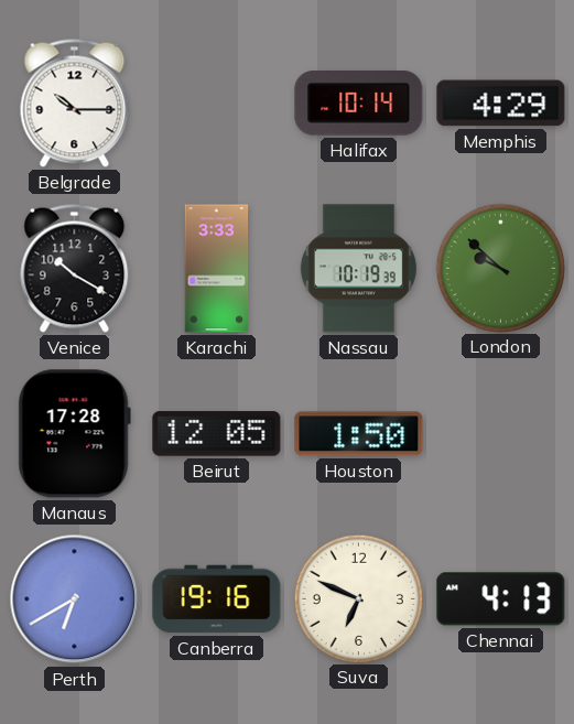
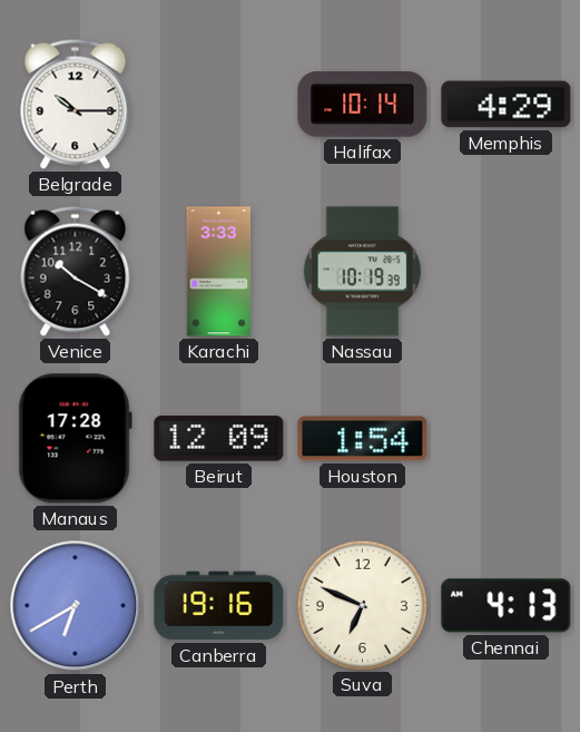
London: 9:52 -> none (500, 268)
Beirut: 12:05 -> 12:09 (219, 439)
Houston: 1:50 -> 1:54 (363, 439)
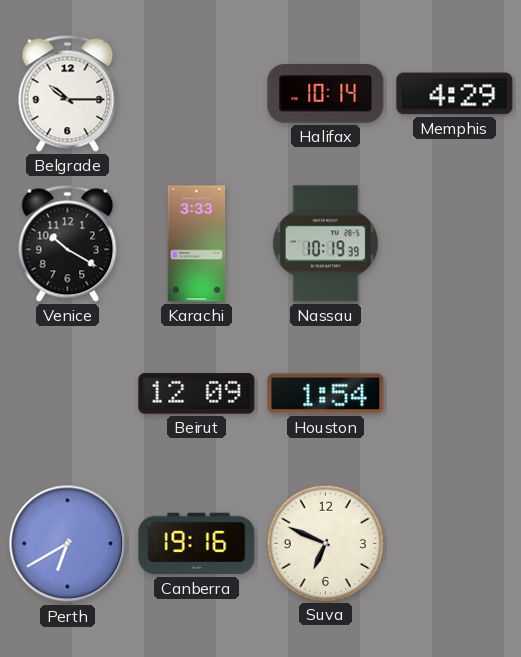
Manaus: 17:28 -> none (75, 439)
Chennai: 4:13 -> none (507, 606)
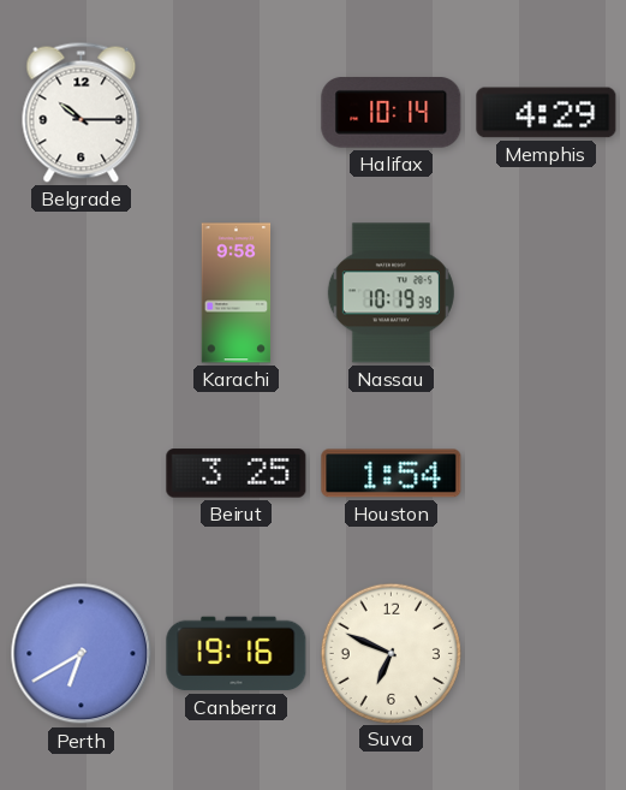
Venice: 10:20 -> none (68, 243)
Karachi: 3:33 -> 9:58 (237, 293)
Beirut: 12:09 -> 3:25 (237, 474)
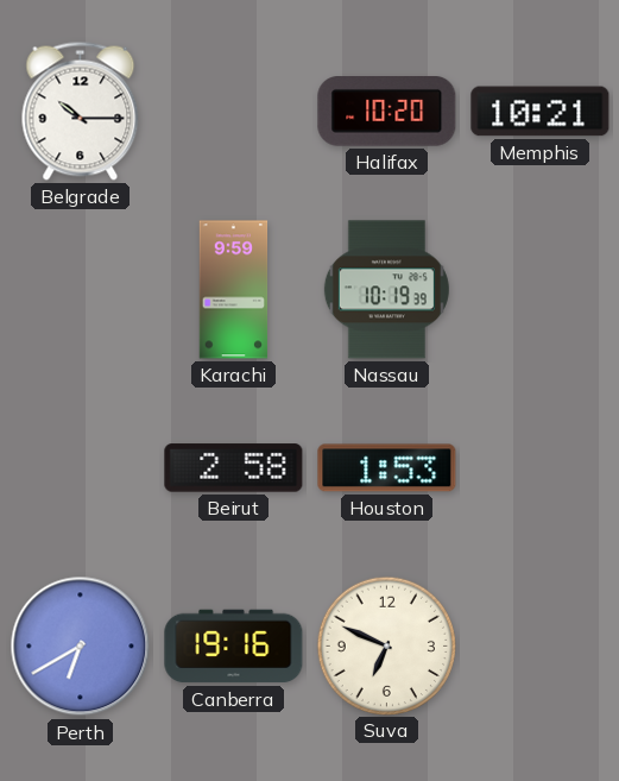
Halifax: 10:14 -> 10:20 (387, 112)
Memphis: 4:29 -> 10:21 (541, 112)
Karachi: 9:58 -> 9:59 (234, 290)
Beirut: 3:25 -> 2:58 (234, 468)
Houston: 1:54 -> 1:53 (387, 468)
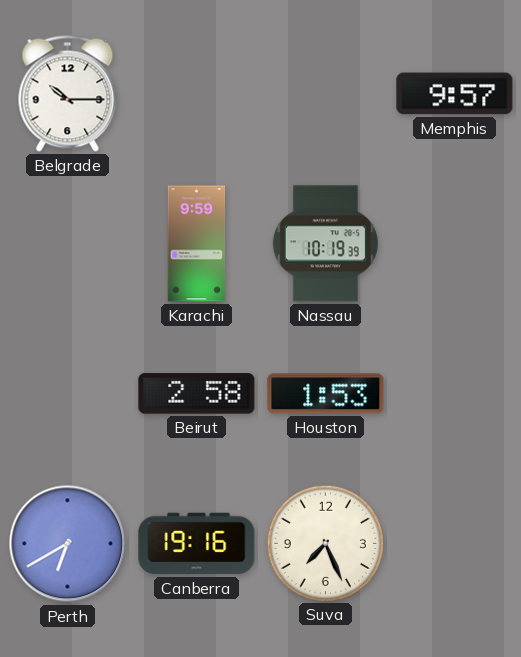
Halifax: 10:20 -> none (387, 112)
Memphis: 10:21 -> 9:57 (455, 94)
Suva: 6:49 -> 7:26 (325, 543)
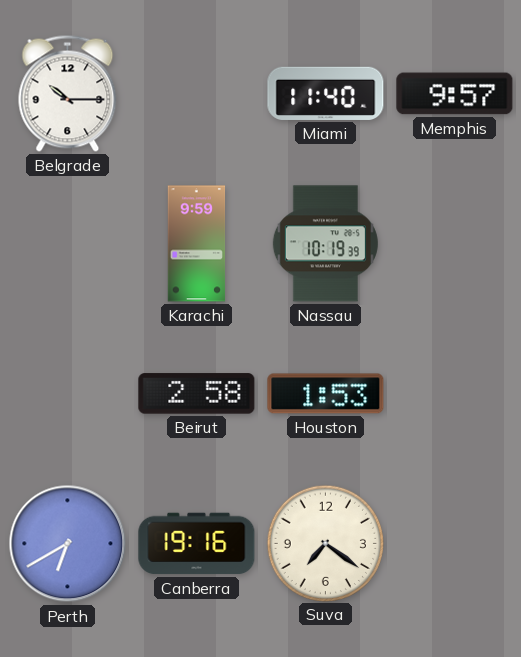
Miami: none -> 11:40 (326, 93)
Suva: 7:26 -> 7:21 (325, 543)
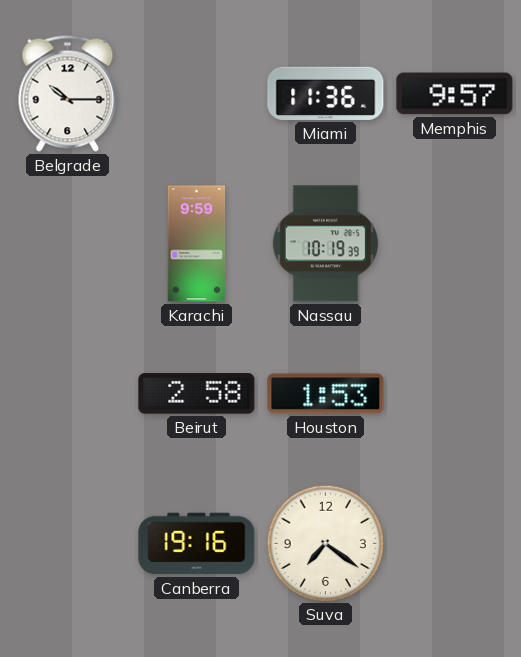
Miami: 11:40 -> 11:36 (326, 93)
Perth: 6:40 -> none (68, 544)
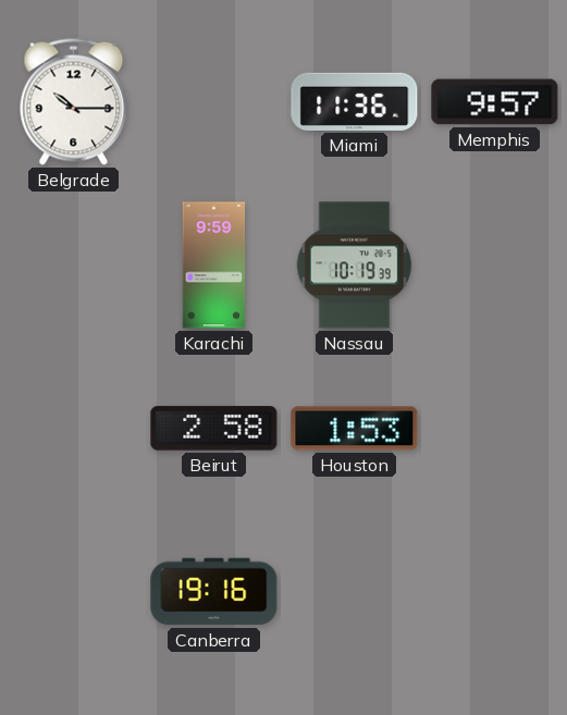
Suva: 7:21 -> none (325, 543)
